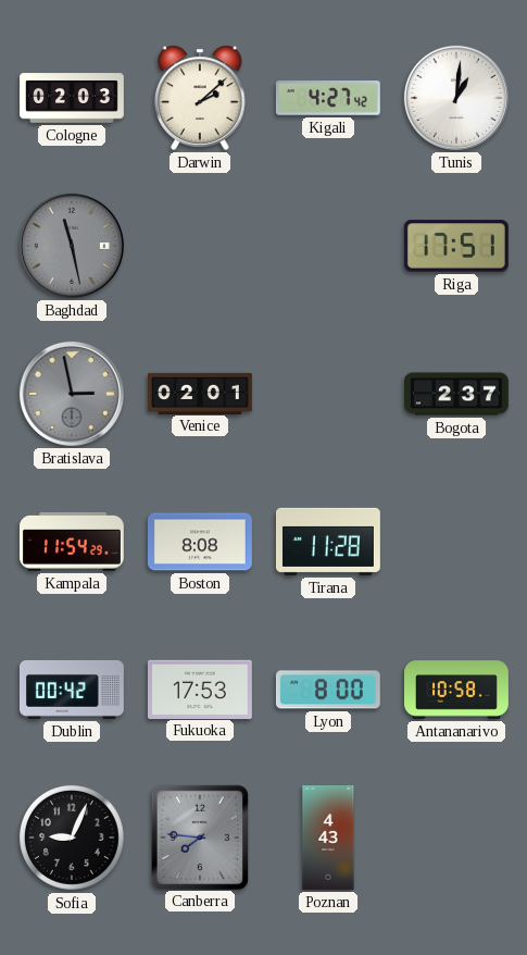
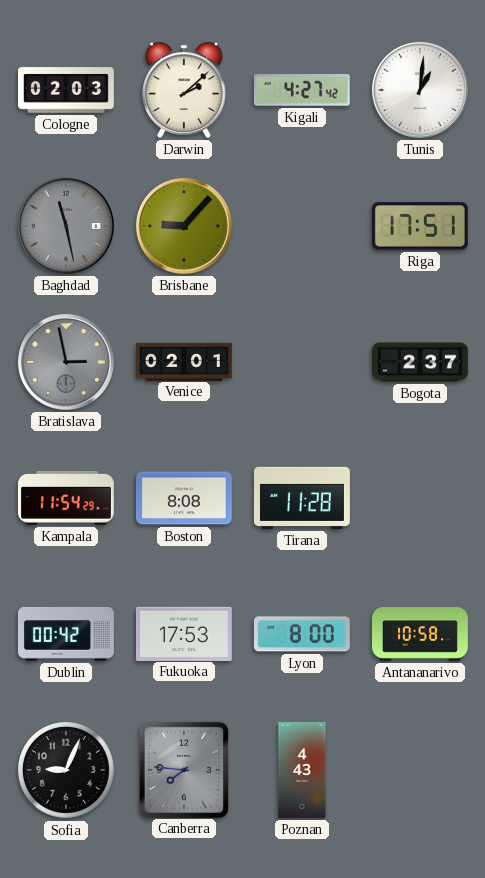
Brisbane: none -> 9:07 (184, 226)
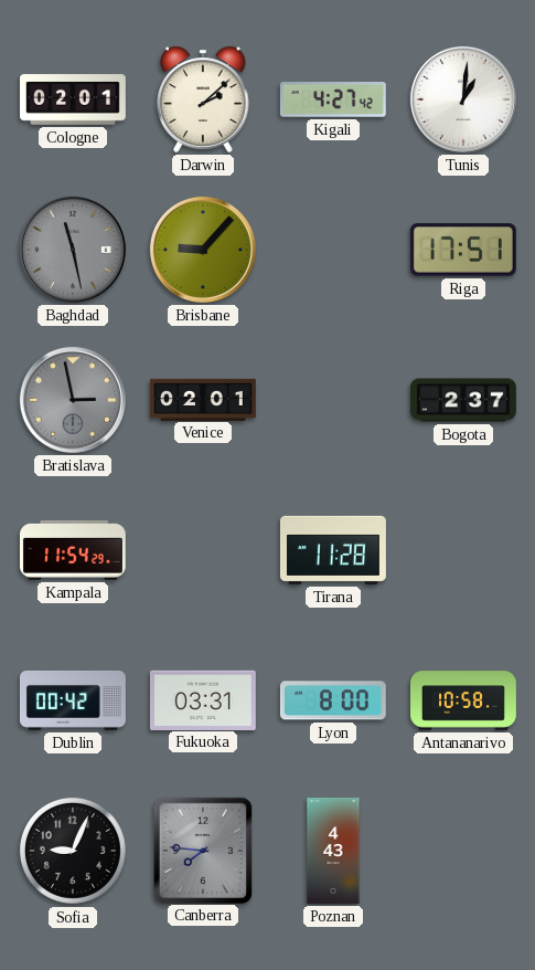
Cologne: 02:03 -> 02:01 (74, 99)
Boston: 8:08 -> none (184, 498)
Fukuoka: 17:53 -> 03:31 (203, 699)
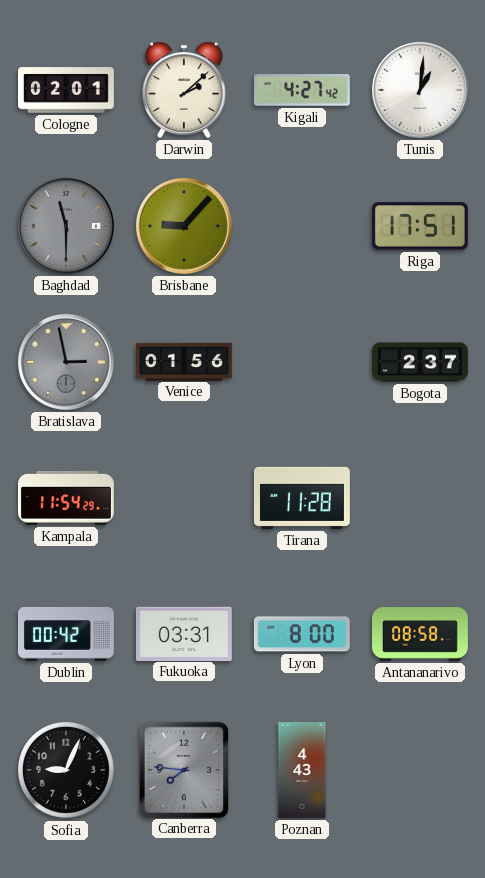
Baghdad: 11:28 -> 11:30 (66, 226)
Venice: 02:01 -> 01:56 (185, 361)
Antananarivo: 10:58 -> 08:58 (421, 634)
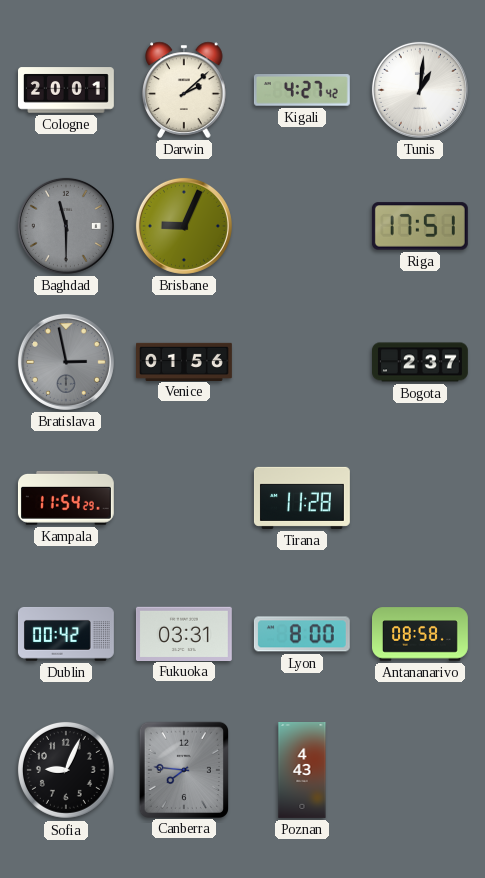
Cologne: 02:01 -> 20:01 (67, 90)
Brisbane: 9:07 -> 9:04 (184, 226)
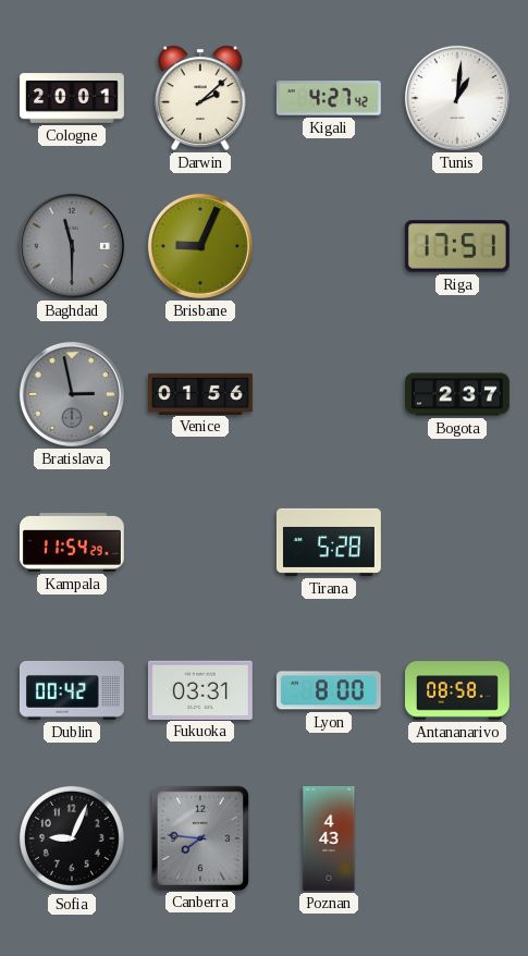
Tirana: 11:28 -> 5:28 (329, 542)
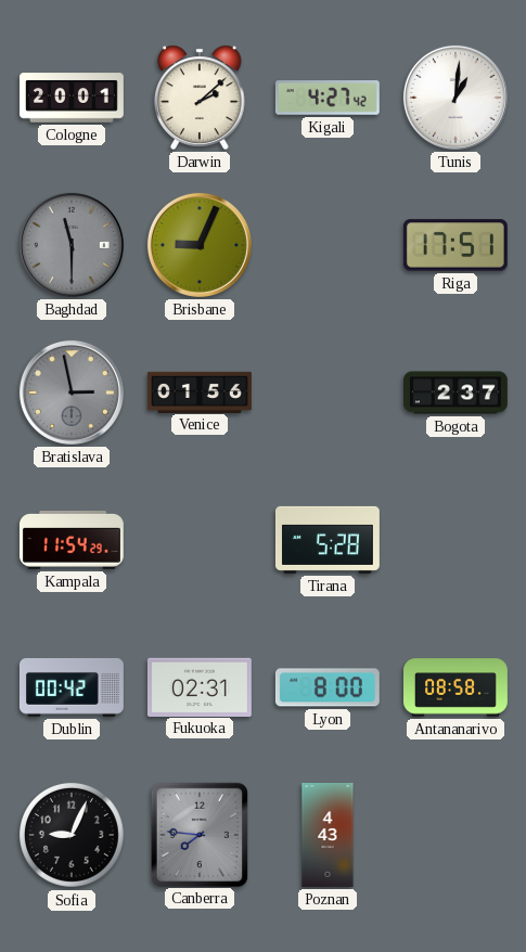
Fukuoka: 03:31 -> 02:31 (200, 686)
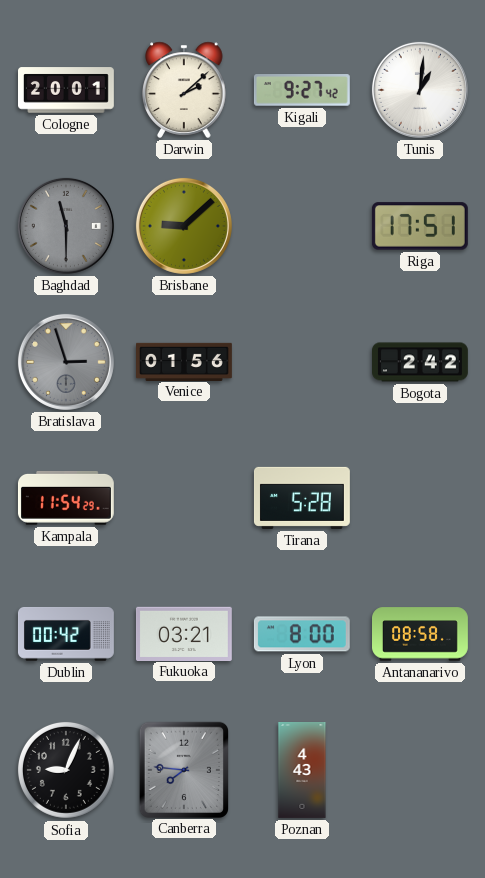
Kigali: 4:27 -> 9:27 (302, 90)
Brisbane: 9:04 -> 9:08 (184, 226)
Bratislava: 2:58 -> 2:57 (66, 362)
Bogota: 2:37 -> 2:42 (421, 362)
Fukuoka: 02:31 -> 03:21 (184, 633)
